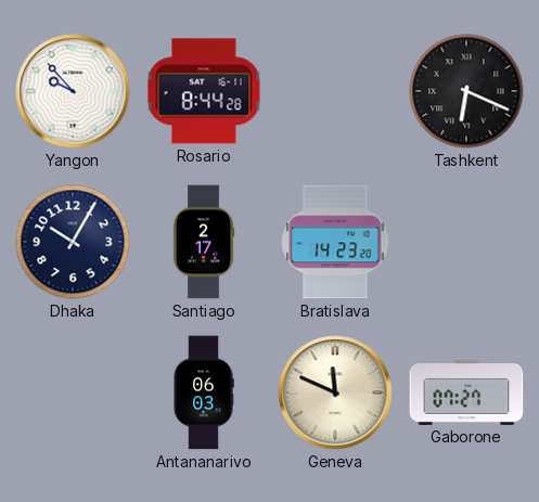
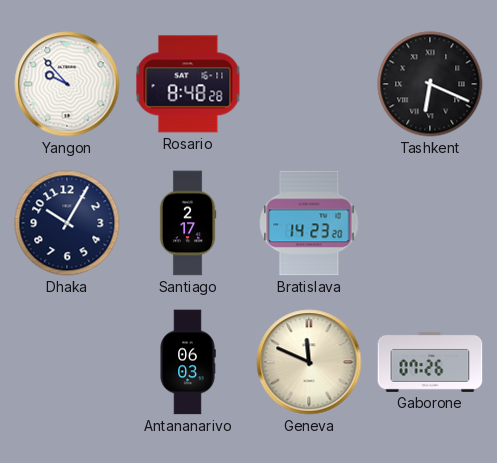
Rosario: 8:44 -> 8:48 (188, 84)
Gaborone: 07:27 -> 07:26 (430, 362)
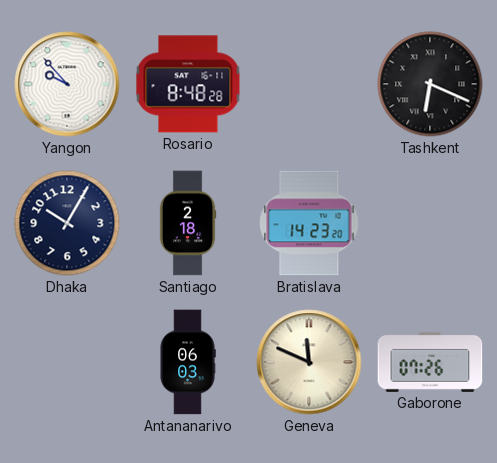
Santiago: 2:17 -> 2:18 (188, 223)
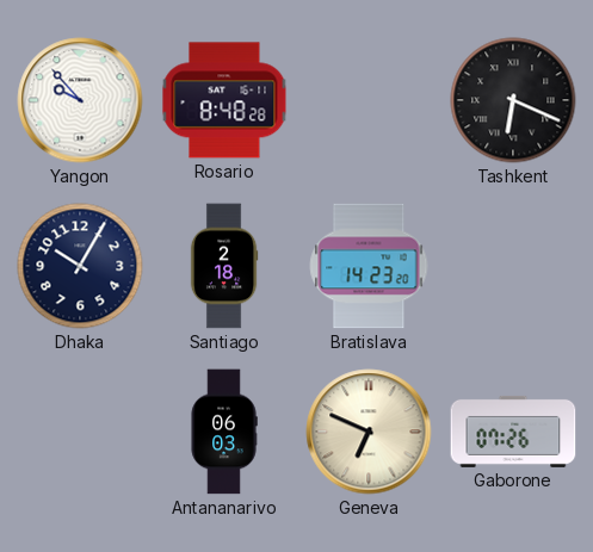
Geneva: 11:49 -> 6:49 (369, 432)
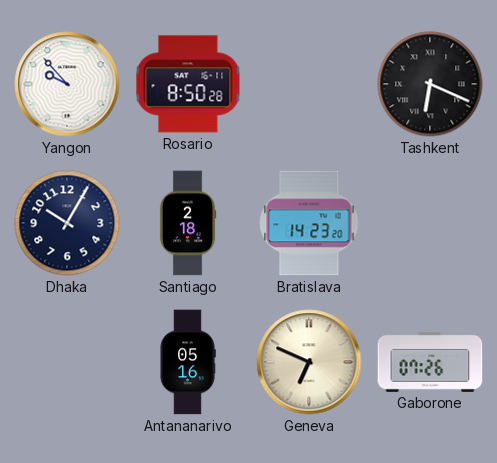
Rosario: 8:48 -> 8:50 (188, 84)
Antananarivo: 06:03 -> 05:16 (188, 362)
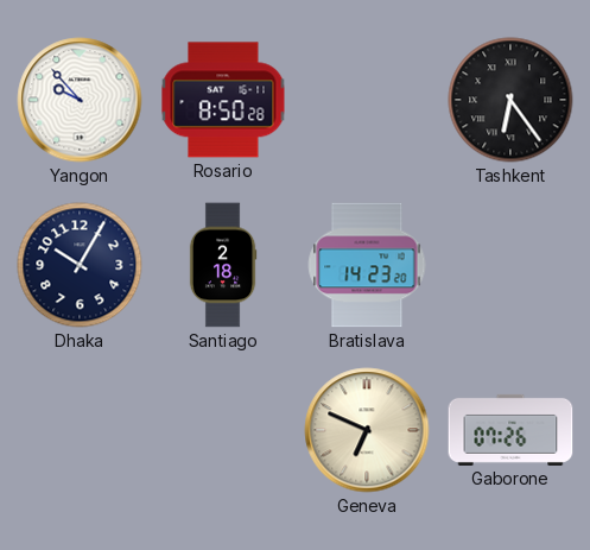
Tashkent: 6:19 -> 6:24 (510, 100)
Antananarivo: 05:16 -> none (188, 362)
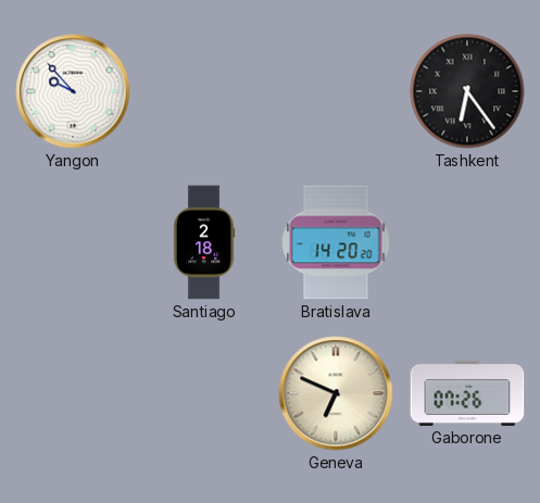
Rosario: 8:50 -> none (223, 100)
Dhaka: 10:05 -> none (80, 265)
Bratislava: 14:23 -> 14:20 (336, 242)
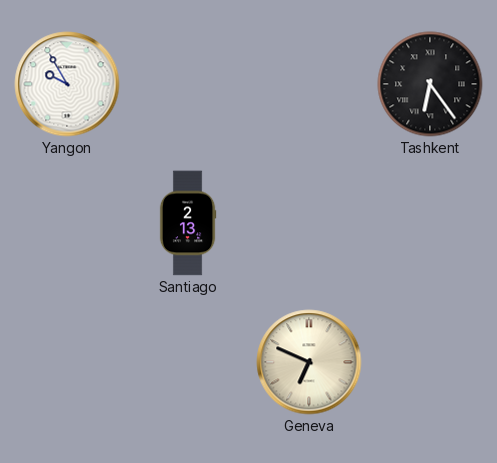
Yangon: 9:53 -> 9:55 (67, 84)
Santiago: 2:18 -> 2:13 (188, 223)
Bratislava: 14:20 -> none (336, 242)
Gaborone: 07:26 -> none (467, 393)
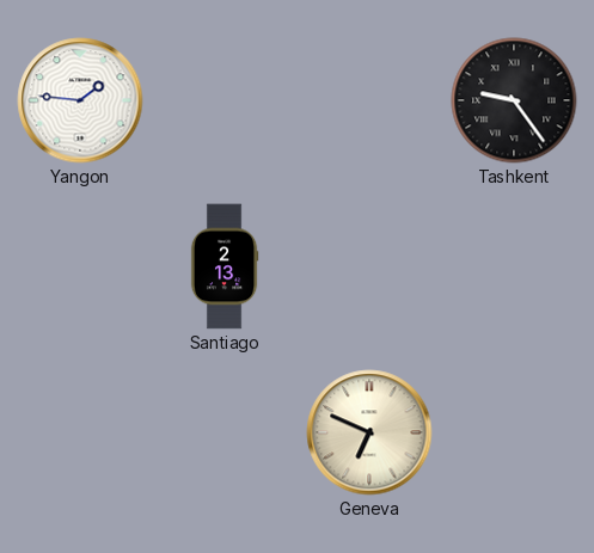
Yangon: 9:55 -> 1:46 (80, 100)
Tashkent: 6:24 -> 9:24 (514, 100)
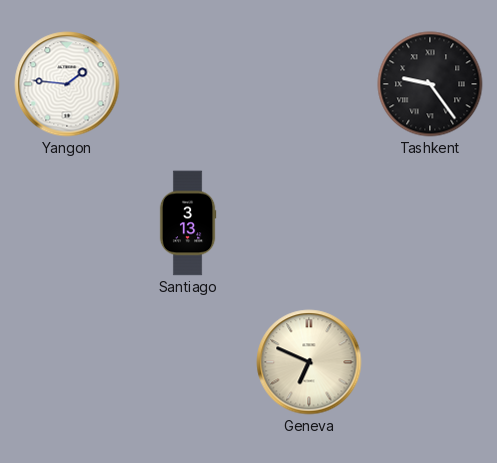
Santiago: 2:13 -> 3:13 (188, 223)
